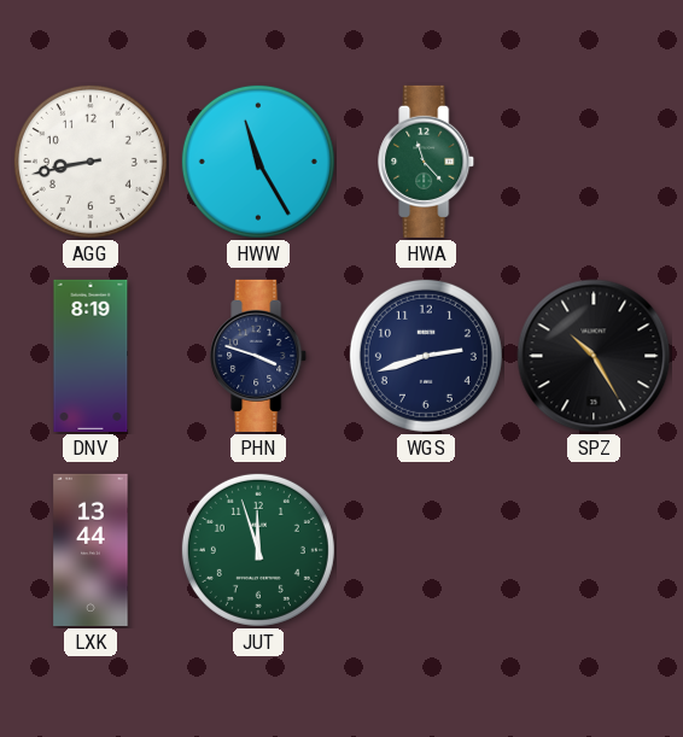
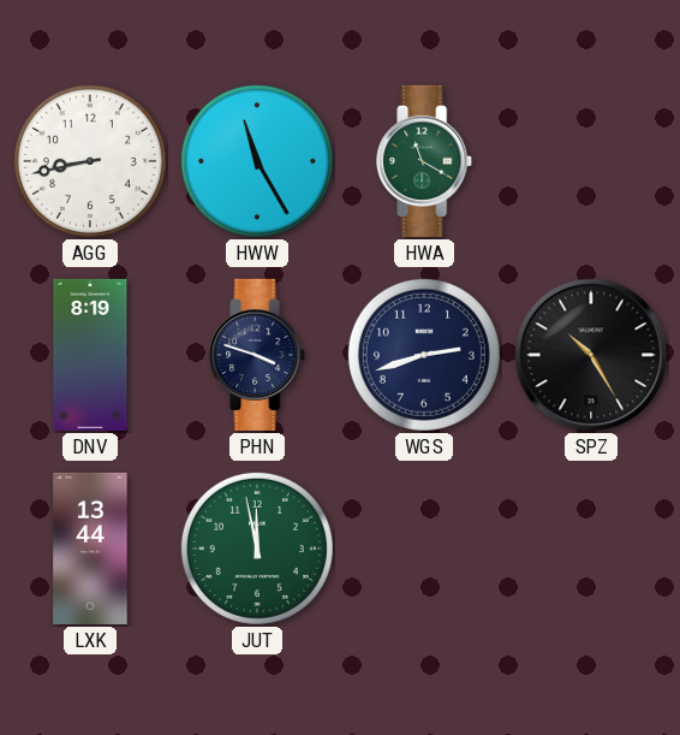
HWA: 11:23 -> 11:20 (425, 161)
JUT: 11:57 -> 11:58 (257, 549)
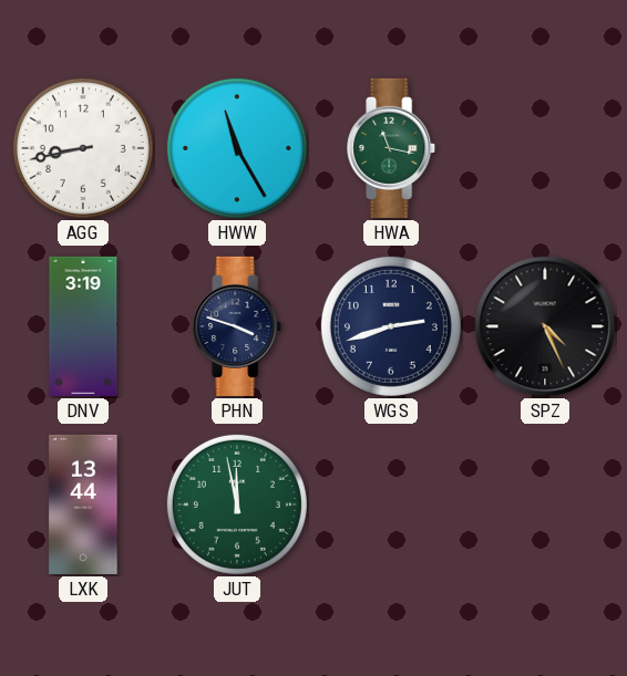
HWA: 11:20 -> 11:17 (392, 148)
DNV: 8:19 -> 3:19 (83, 326)
SPZ: 10:25 -> 4:26 (545, 326)
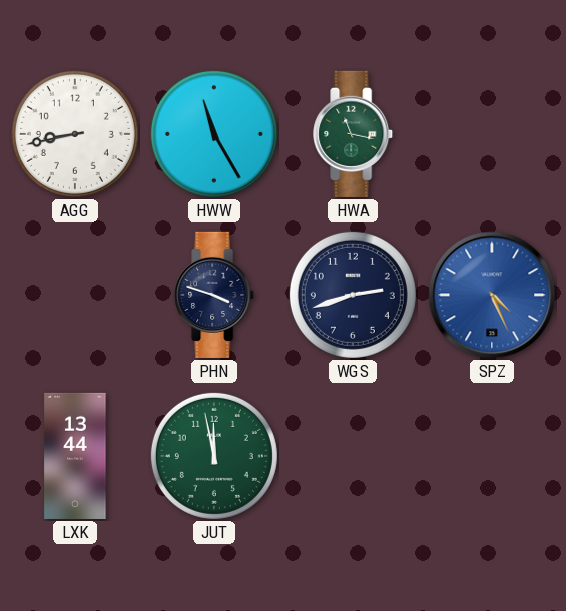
DNV: 3:19 -> none (83, 326)
SPZ dial: black -> blue (492, 295)
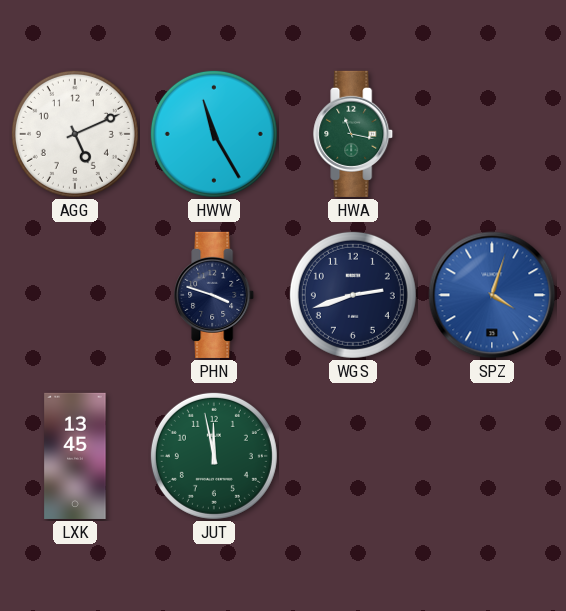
AGG: 8:43 -> 5:11 (75, 134)
SPZ: 4:26 -> 4:03 (492, 295)
LXK: 13:44 -> 13:45 (75, 456)
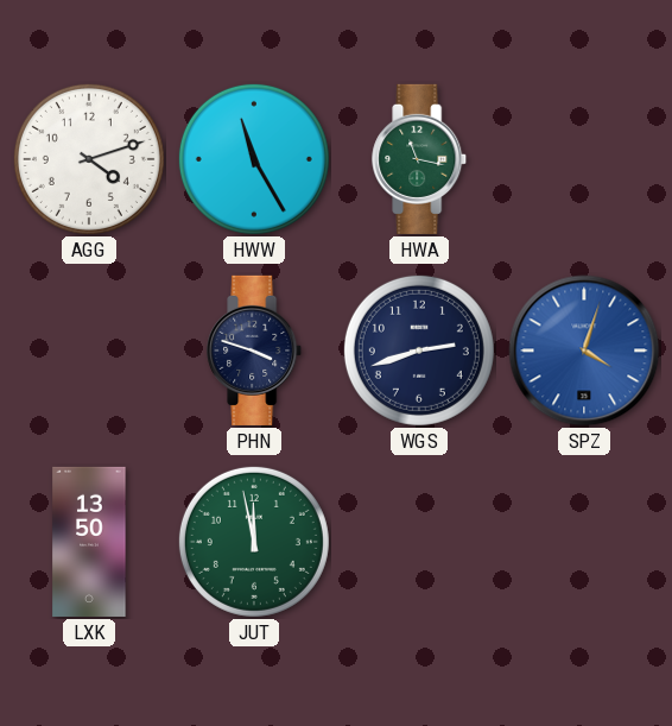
AGG: 5:11 -> 4:12 (89, 159)
LXK: 13:45 -> 13:50 (89, 542)
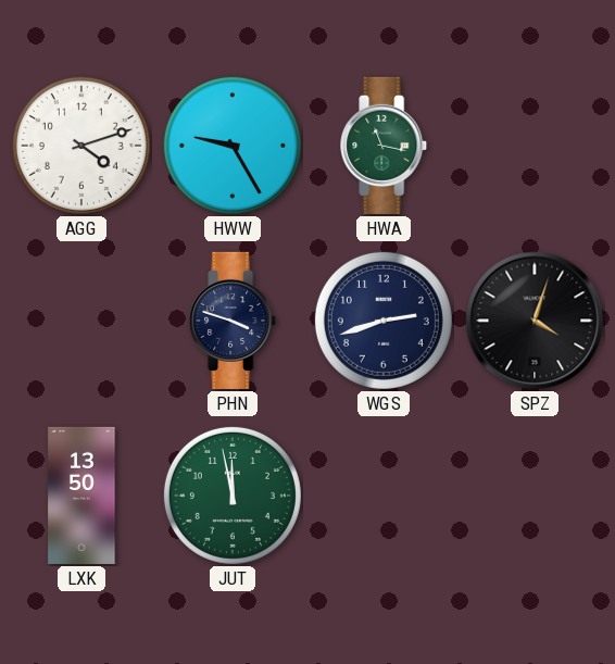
HWW: 11:25 -> 9:25 (233, 146)
SPZ dial: blue -> black (535, 321)
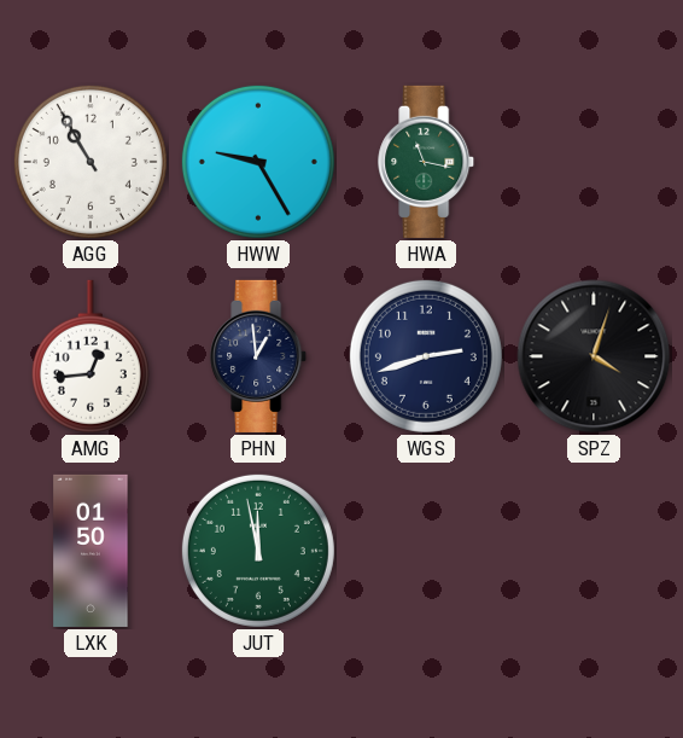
AGG: 4:12 -> 10:55 (91, 162)
AMG: none -> 12:44 (91, 356)
PHN: 3:48 -> 12:59 (259, 356)
LXK: 13:50 -> 01:50 (91, 551)
